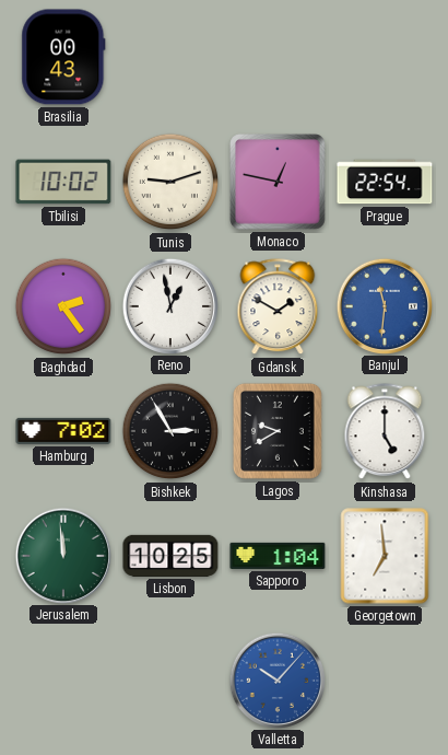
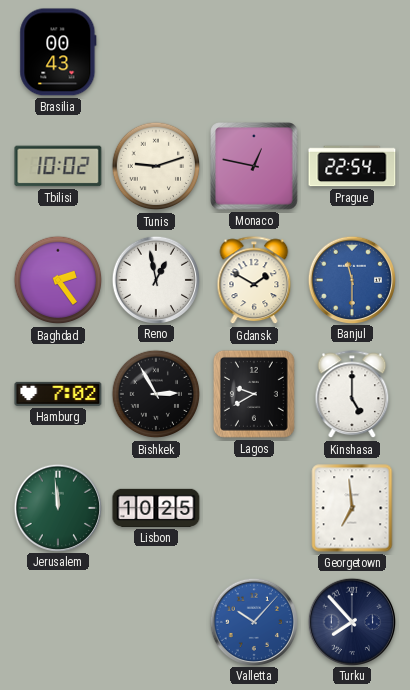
Banjul: 11:31 -> 11:30 (351, 279)
Sapporo: 1:04 -> none (278, 556)
Turku: none -> 7:53 (351, 621)
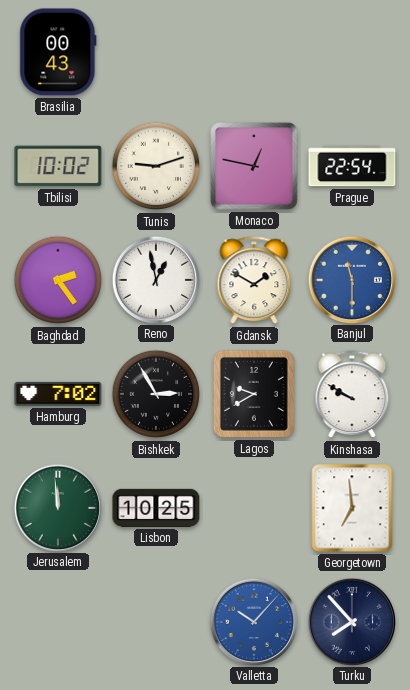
Kinshasa: 5:00 -> 9:50 (352, 395)
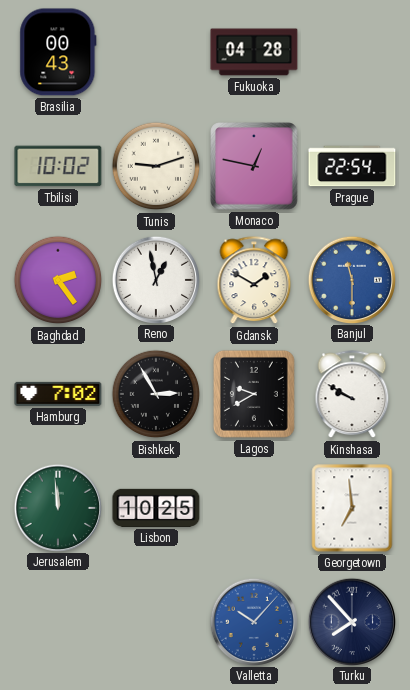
Fukuoka: none -> 04:28 (254, 52)
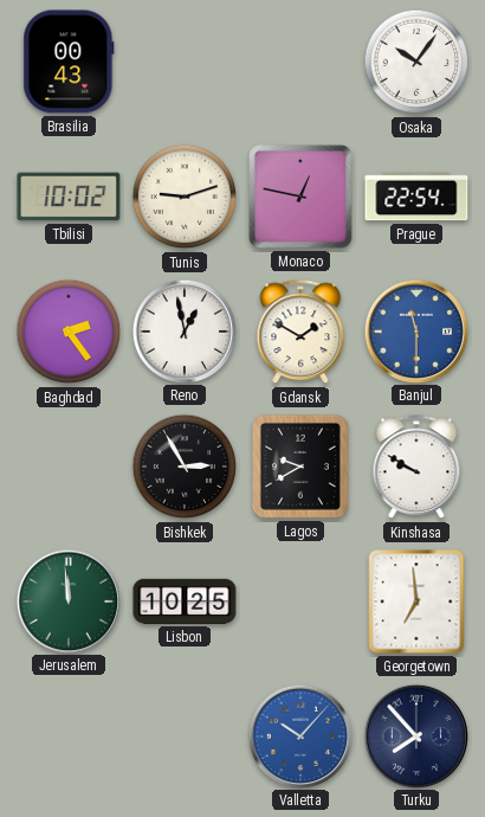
Fukuoka: 04:28 -> none (254, 52)
Osaka: none -> 10:06 (416, 62)
Hamburg: 7:02 -> none (58, 394)
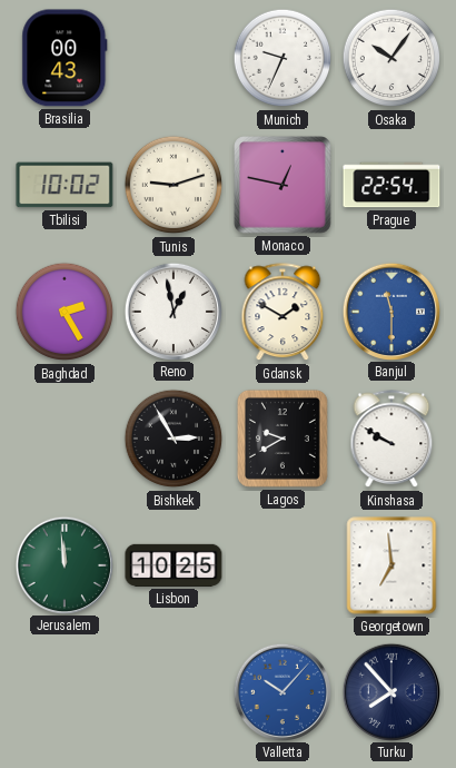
Munich: none -> 9:34 (282, 58)
Baghdad: 2:24 -> 2:25 (65, 312)
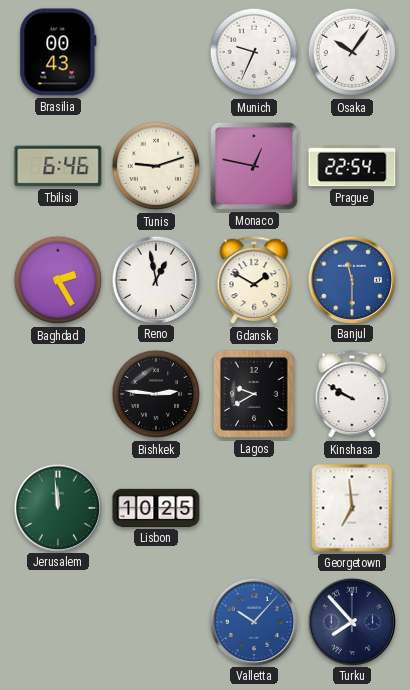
Tbilisi: 10:02 -> 6:46 (58, 166)
Bishkek: 2:55 -> 2:46 (156, 394)
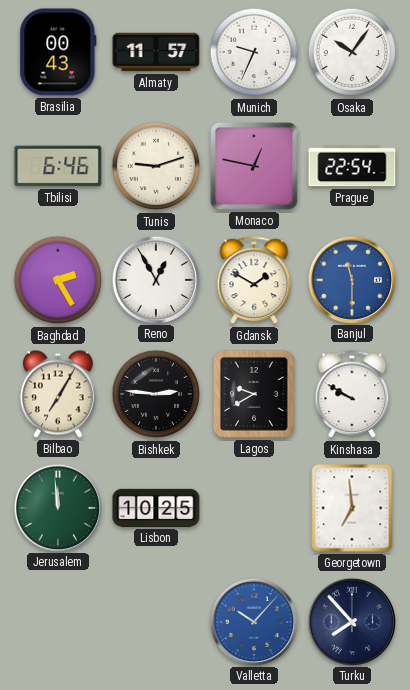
Almaty: none -> 11:57 (156, 52)
Reno: 12:58 -> 12:55 (155, 279)
Bilbao: none -> 7:05 (58, 394)
